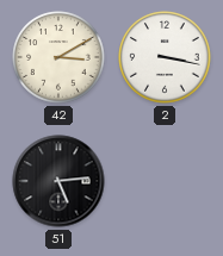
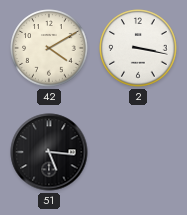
42: 3:10 -> 4:10 (49, 48)
51: 5:14 -> 5:16 (49, 152)
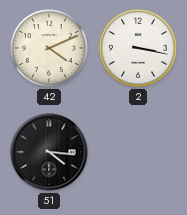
42: 4:10 -> 4:11 (49, 48)
51: 5:16 -> 4:16 (49, 152)
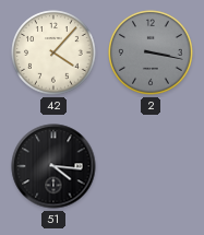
42: 4:11 -> 4:07 (53, 52)
2 dial: white -> grey (151, 52)
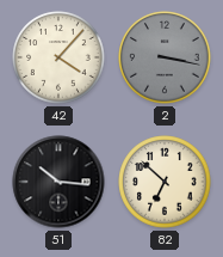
51: 4:16 -> 10:16 (58, 182)
82: none -> 6:52 (165, 182)
